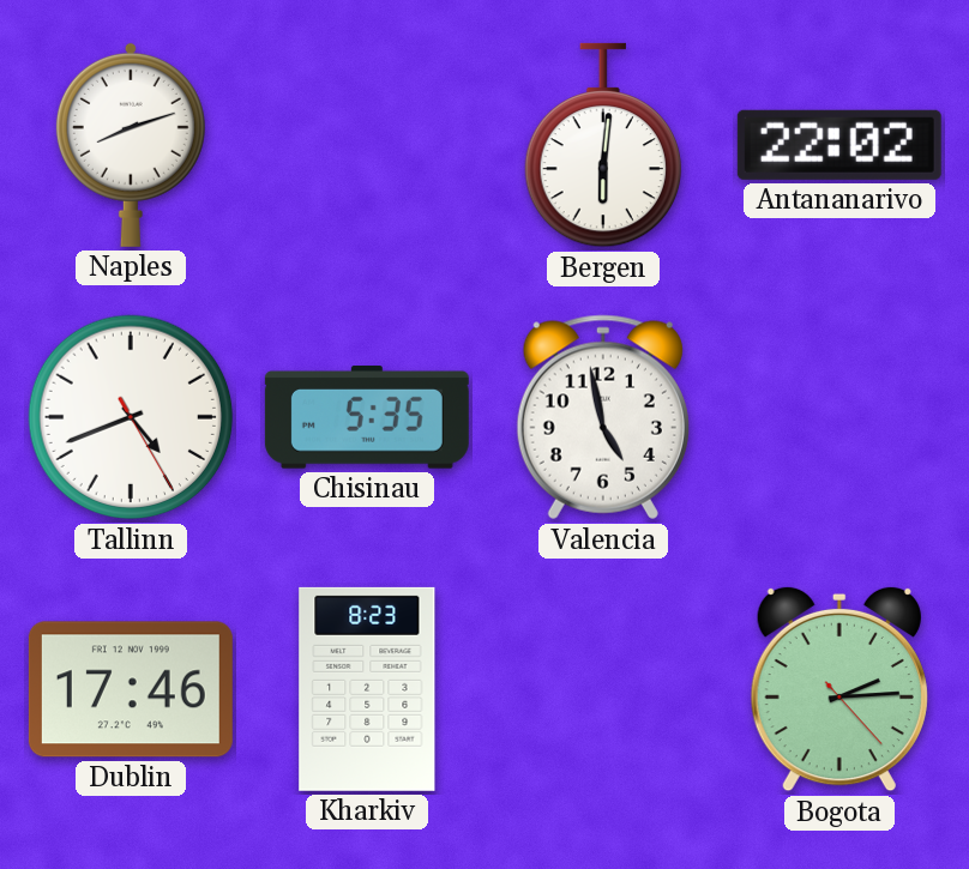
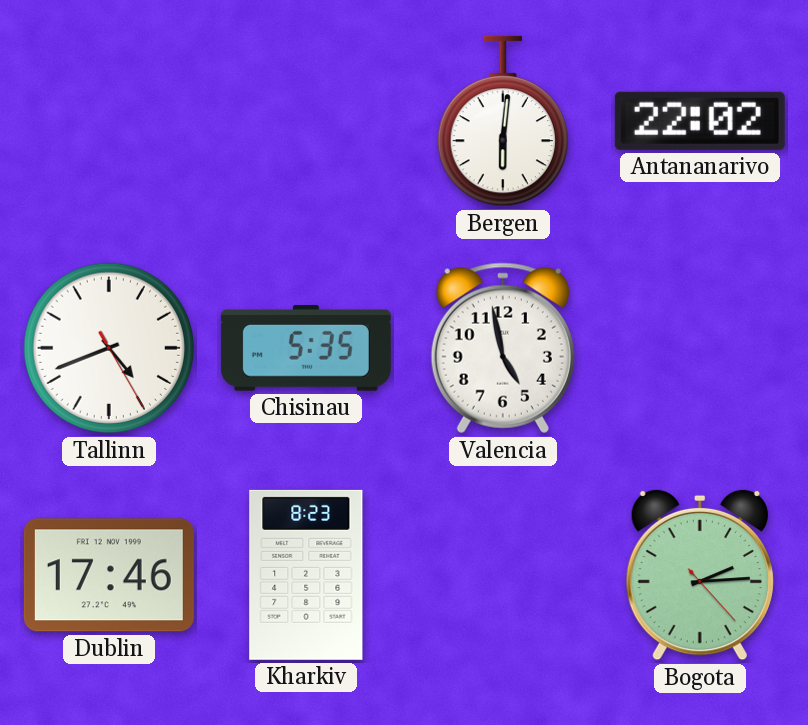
Naples: 8:12 -> none (131, 145)
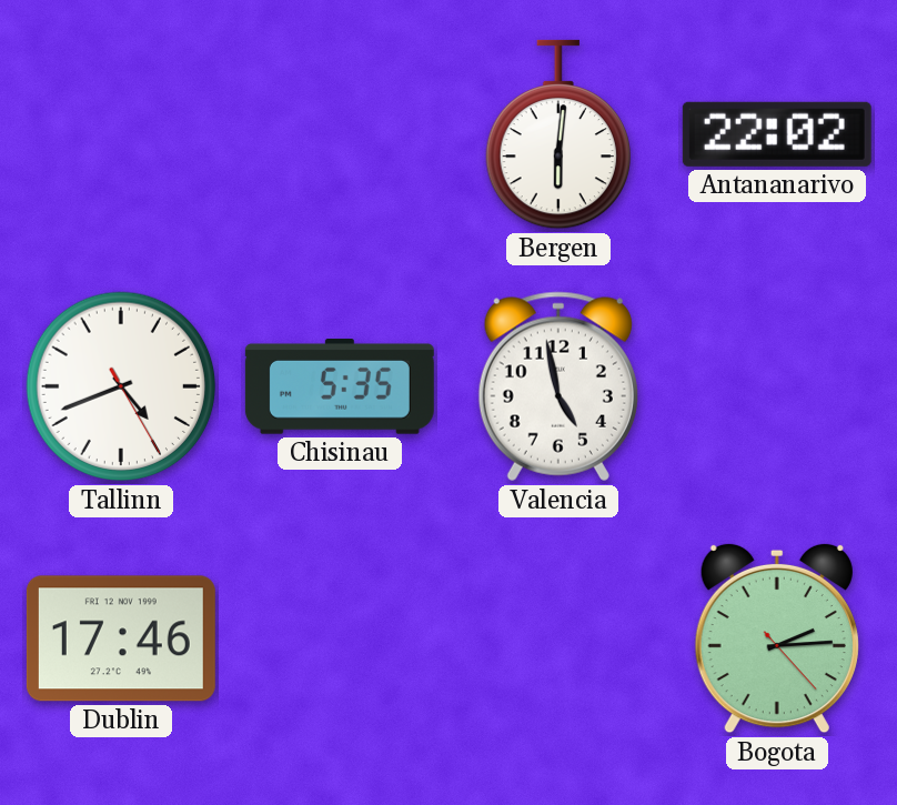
Kharkiv: 8:23 -> none (306, 575)
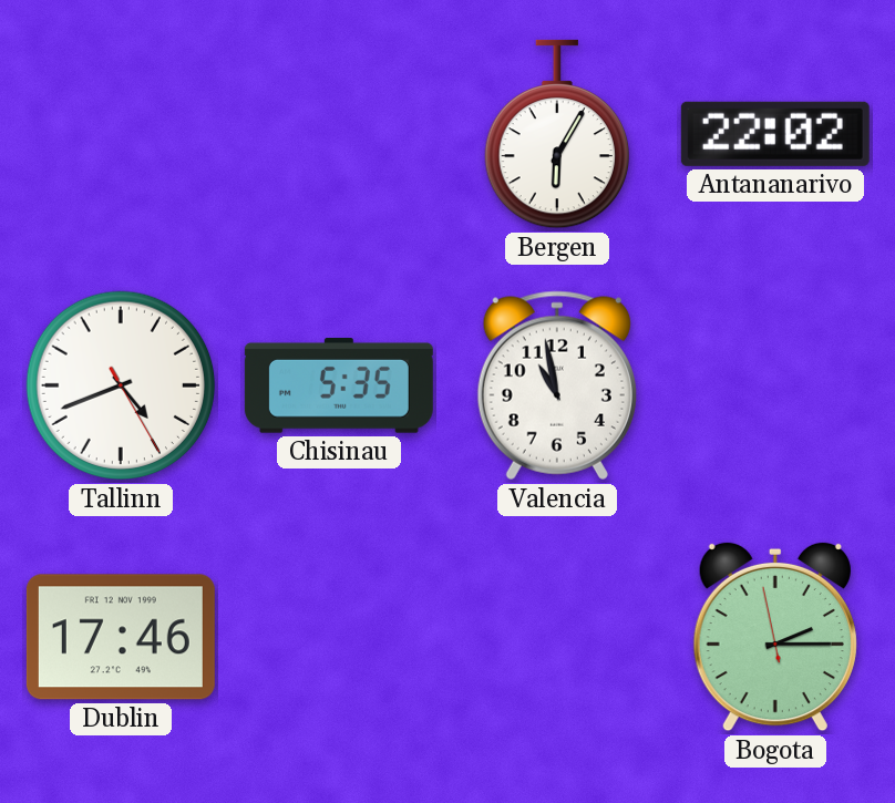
Bergen: 6:01 -> 6:05 (556, 134)
Valencia: 4:58 -> 10:58 (557, 385)
Bogota: 2:14:23 -> 2:14:58 (775, 637)
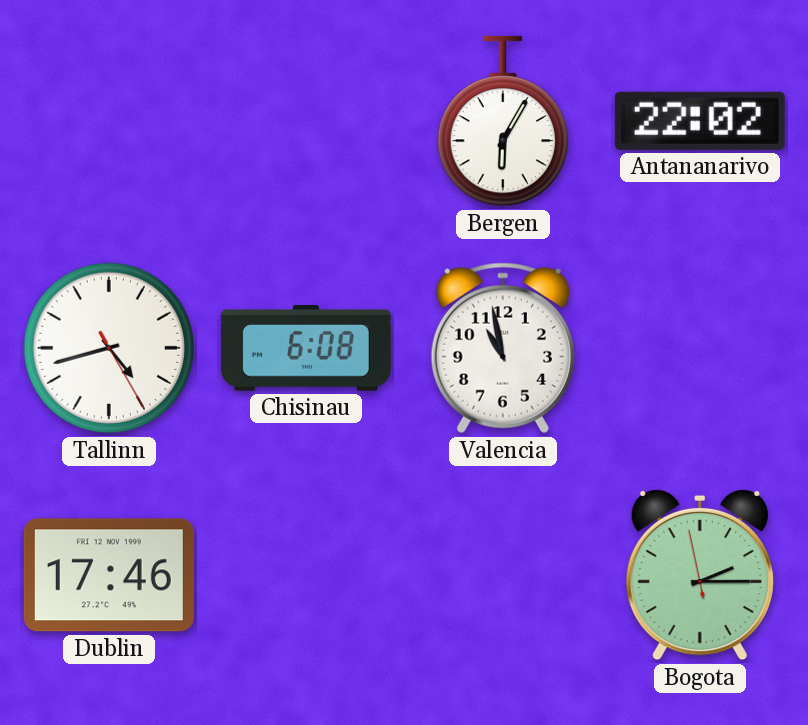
Tallinn: 4:41 -> 4:42 (109, 348)
Chisinau: 5:35 -> 6:08 (306, 349)
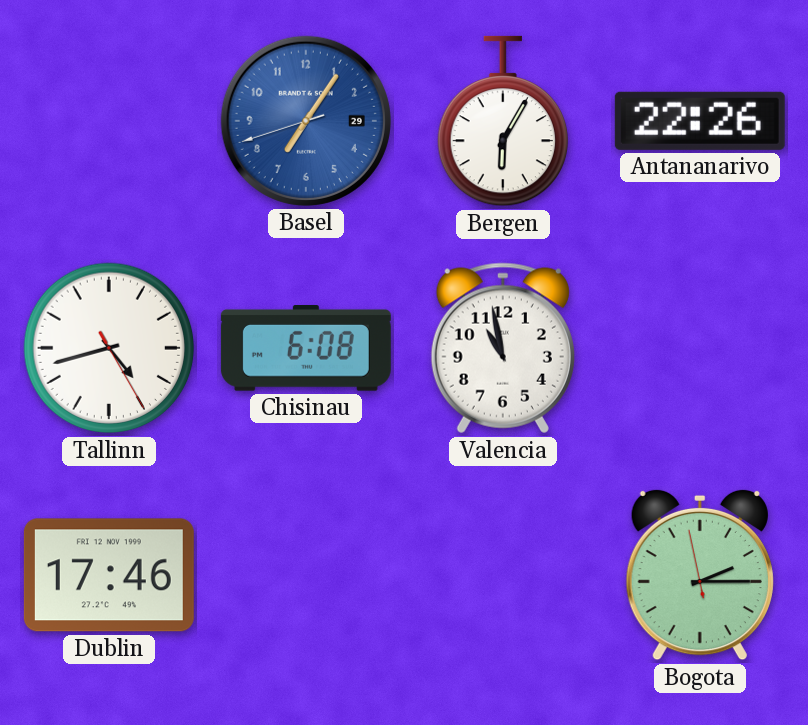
Basel: none -> 7:05 (306, 121)
Antananarivo: 22:02 -> 22:26 (700, 121)
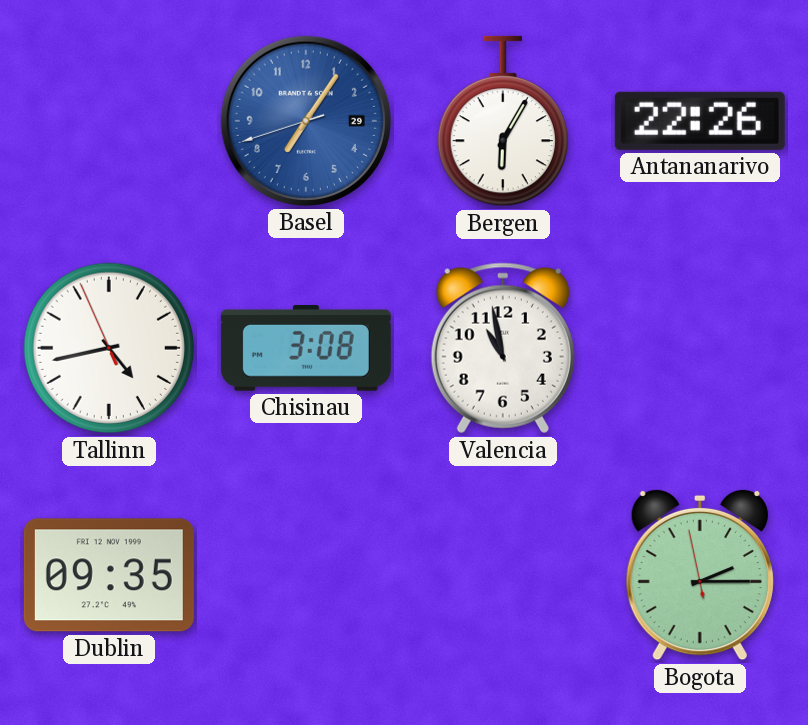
Tallinn: 4:42:25 -> 4:42:56 (109, 348)
Chisinau: 6:08 -> 3:08 (306, 349)
Dublin: 17:46 -> 09:35 (109, 575)
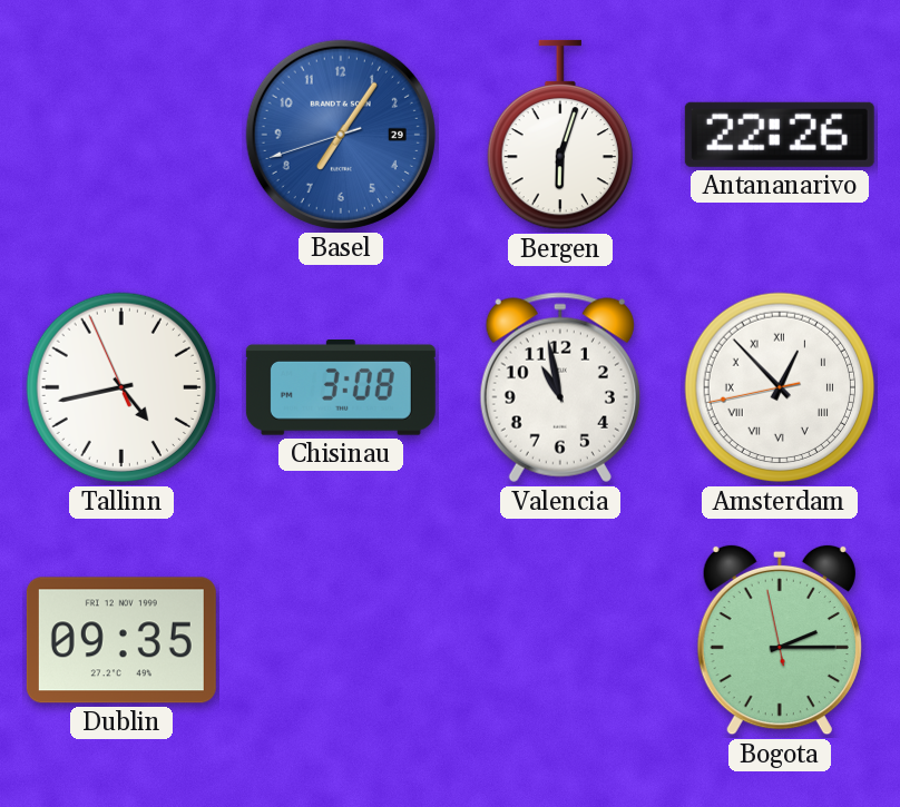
Bergen: 6:05 -> 6:03 (559, 135)
Amsterdam: none -> 12:52 (780, 387)
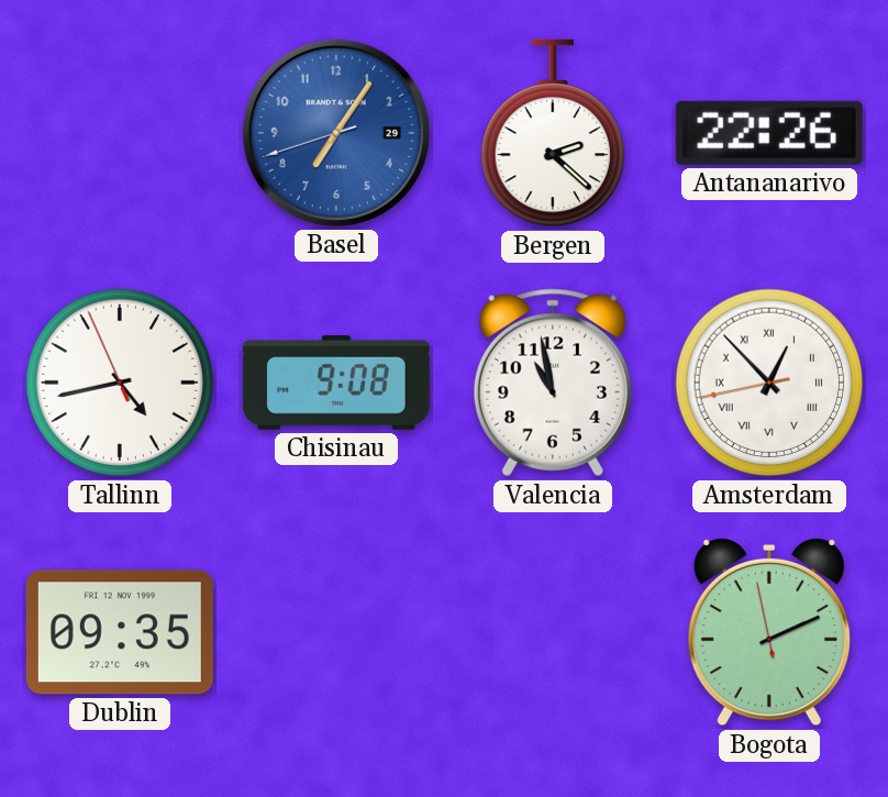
Bergen: 6:03 -> 2:22 (552, 133)
Chisinau: 3:08 -> 9:08 (336, 384)
Bogota: 2:14 -> 2:10 (769, 632)
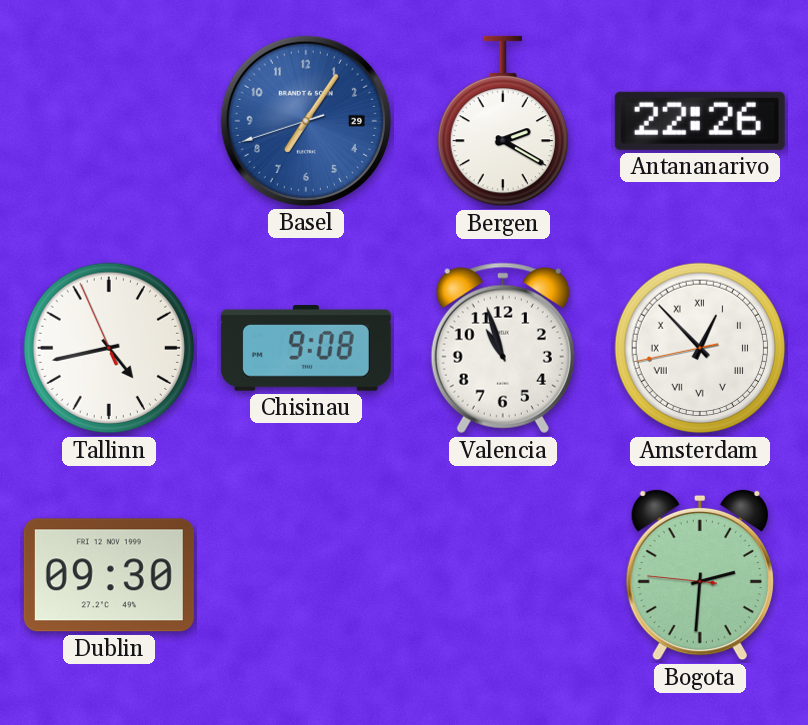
Bergen: 2:22 -> 2:20 (502, 121)
Valencia: 10:58 -> 10:57 (503, 348)
Dublin: 09:35 -> 09:30 (109, 575)
Bogota: 2:10 -> 2:30 (700, 575)
